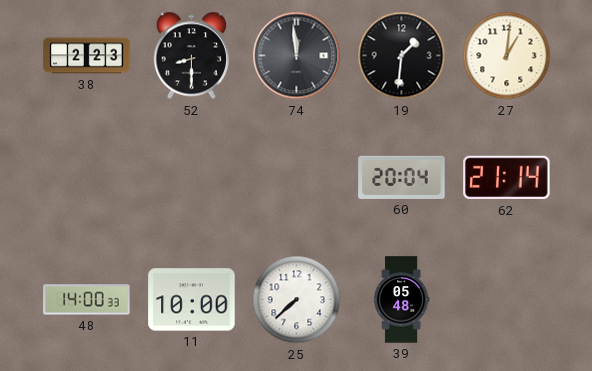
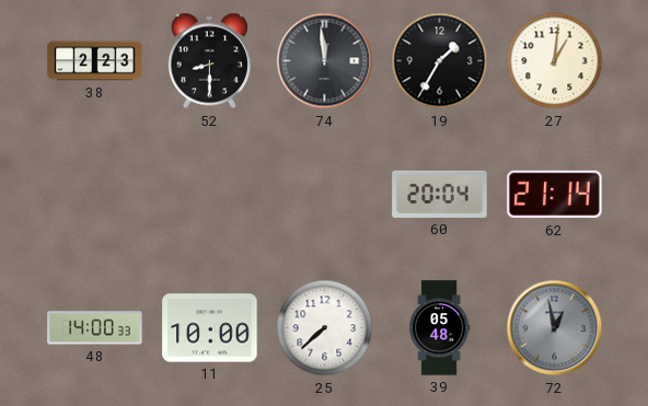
19: 1:31 -> 1:35 (440, 61)
72: none -> 12:58 (555, 328)
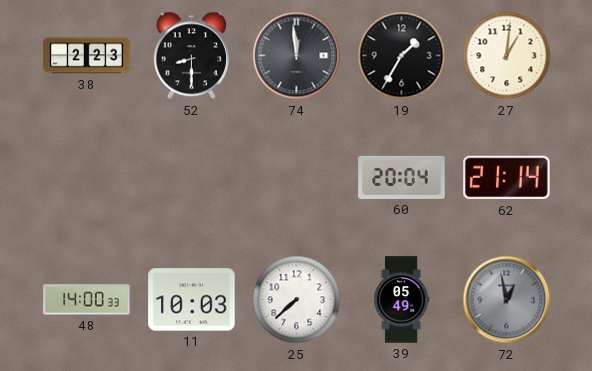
11: 10:00 -> 10:03 (192, 300)
39: 05:48 -> 05:49 (401, 300)
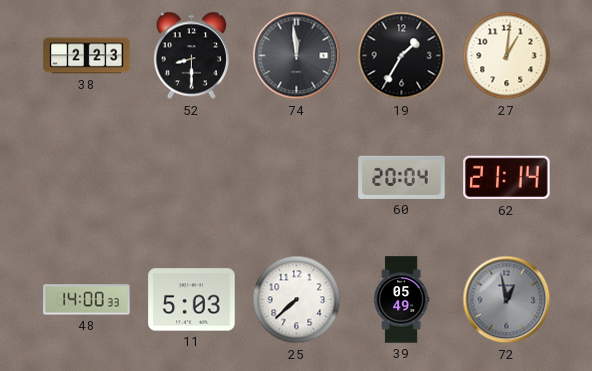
11: 10:03 -> 5:03 (192, 300)
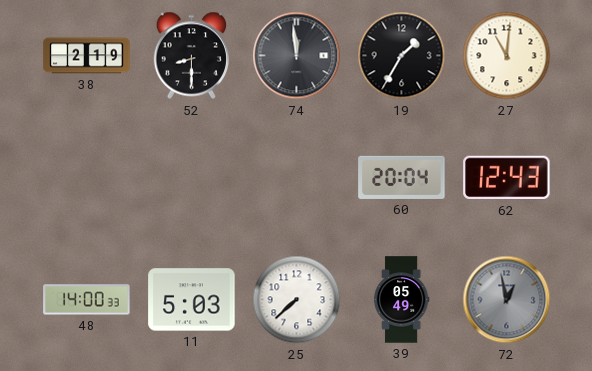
38: 2:23 -> 2:19 (87, 56)
27: 1:01 -> 11:01 (507, 56)
62: 21:14 -> 12:43 (507, 178)
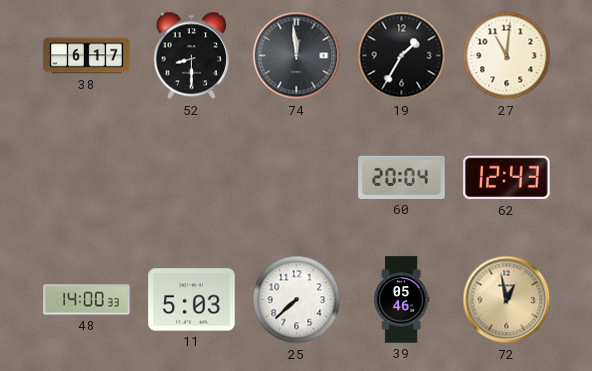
38: 2:19 -> 6:17 (87, 56)
39: 05:49 -> 05:46 (401, 300)
72 dial: grey -> champagne (507, 300)
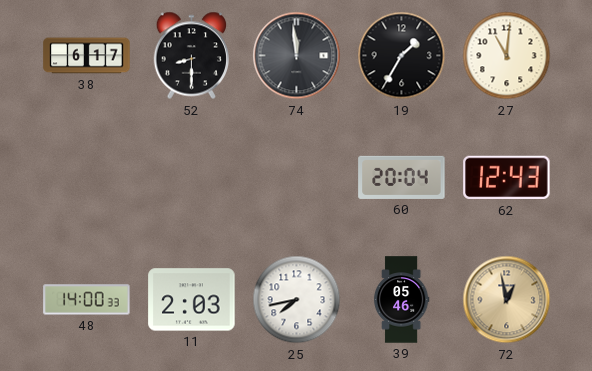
11: 5:03 -> 2:03 (192, 300)
25: 7:38 -> 7:43 (297, 300)
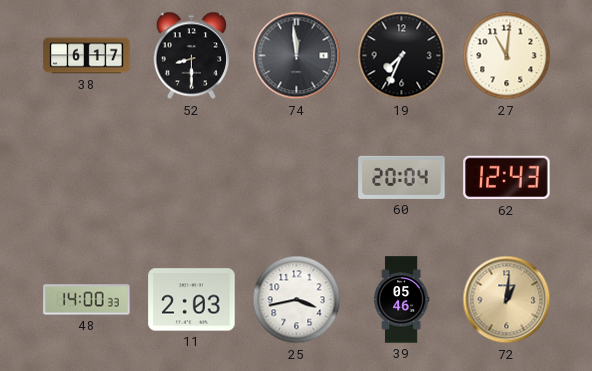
19: 1:35 -> 7:34 (402, 56)
25: 7:43 -> 3:43 (297, 300)
72: 12:58 -> 1:01 (507, 300)
